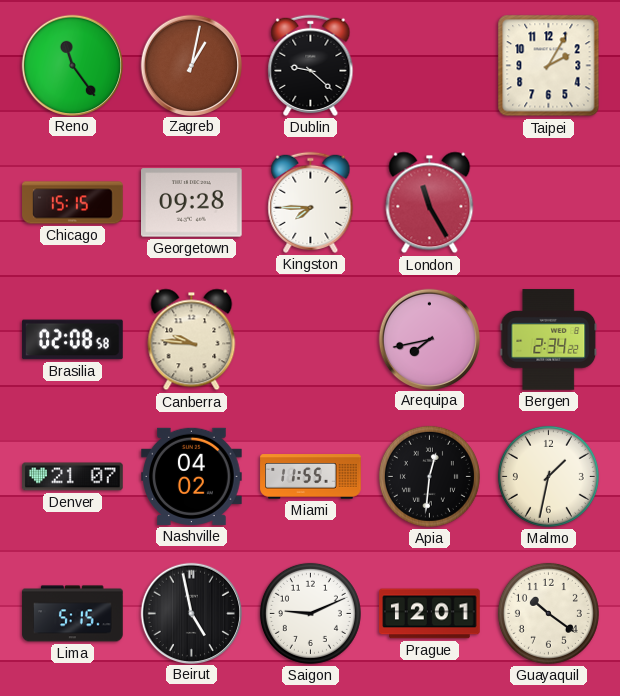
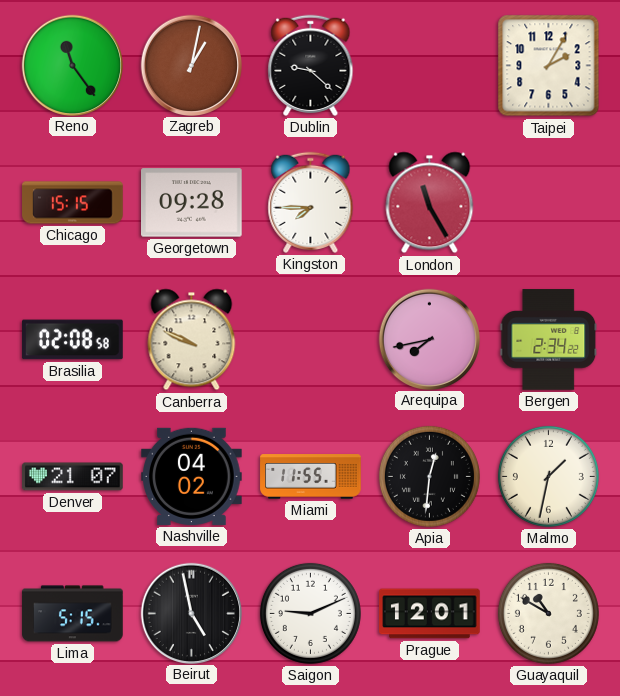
Canberra: 9:46 -> 9:49 (192, 340)
Guayaquil: 10:21 -> 10:50 (548, 613)
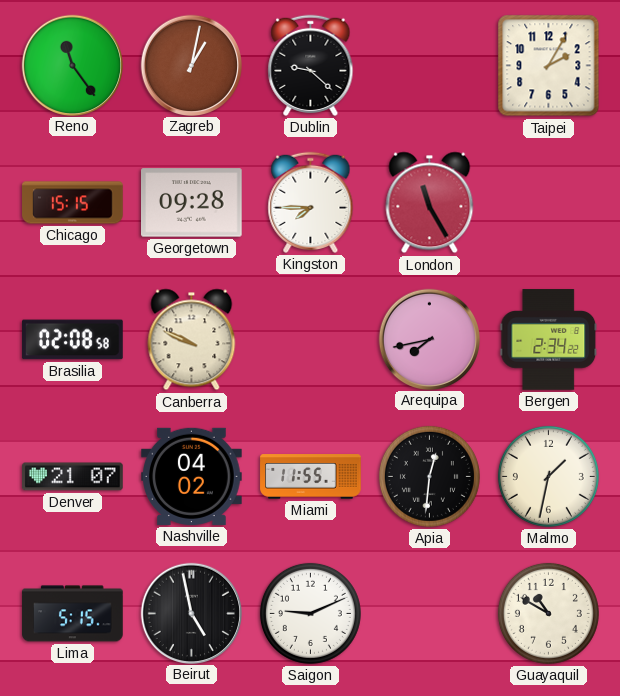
Prague: 12:01 -> none (430, 614)
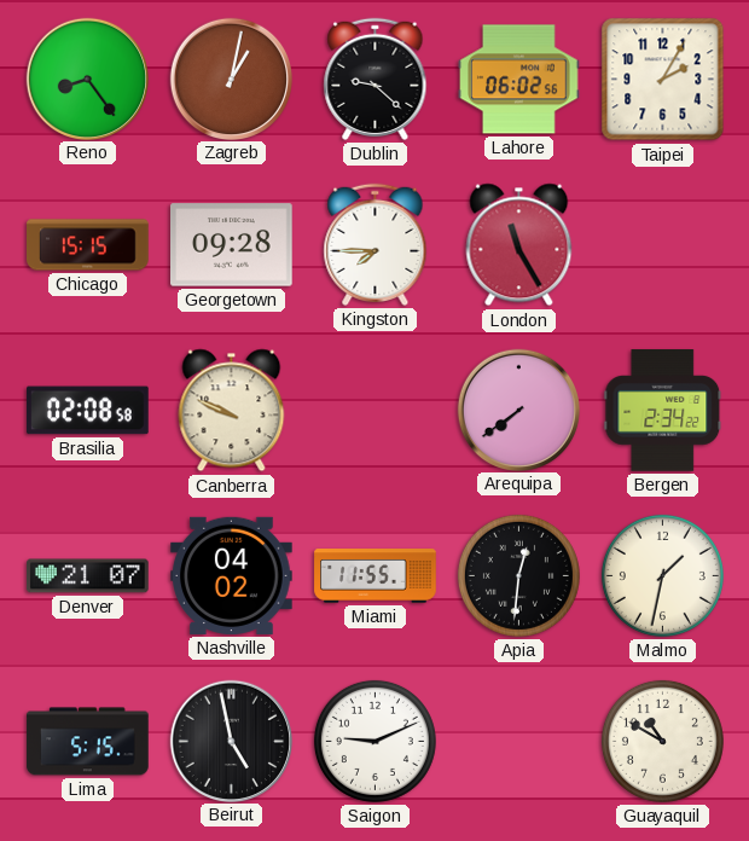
Reno: 11:24 -> 8:24 (87, 79)
Lahore: none -> 06:02 (519, 80)
Arequipa: 7:43 -> 7:39 (518, 410)
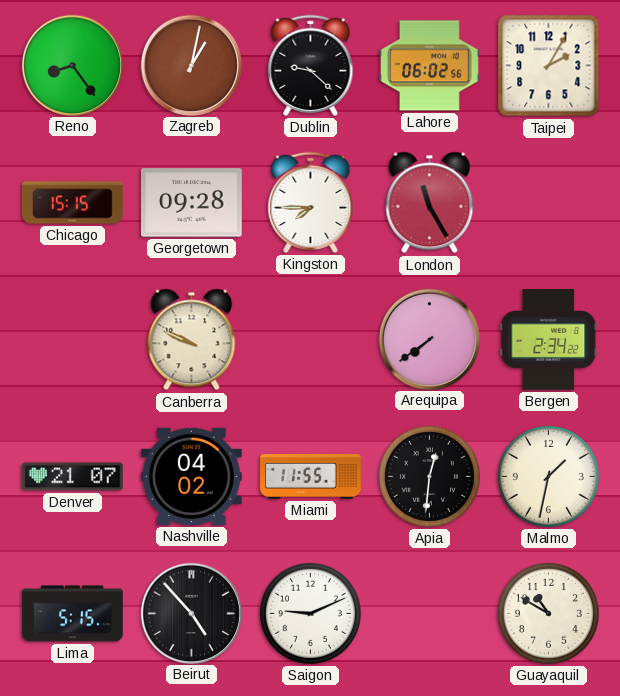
Brasilia: 02:08 -> none (88, 411)
Beirut: 4:58 -> 4:53 (191, 613)
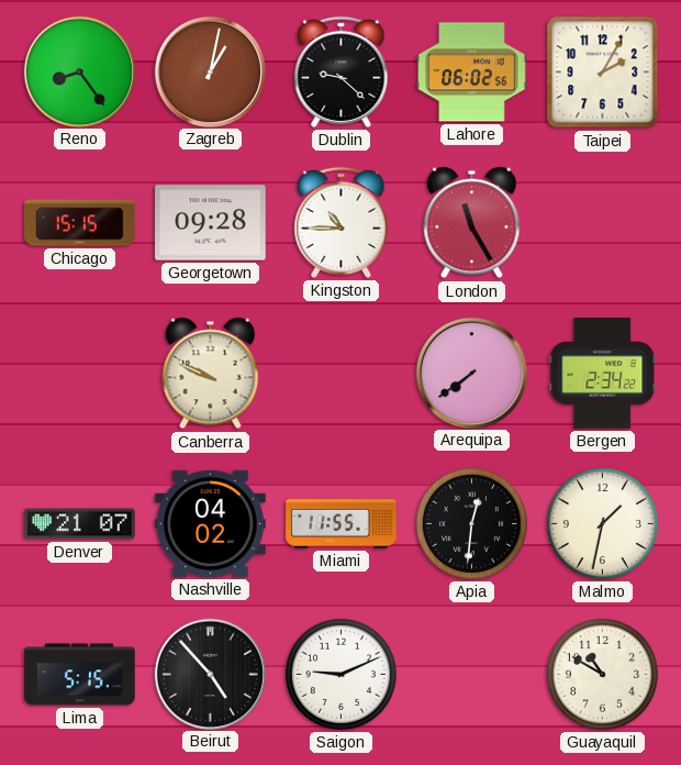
Kingston: 7:45 -> 10:45 (342, 222)
